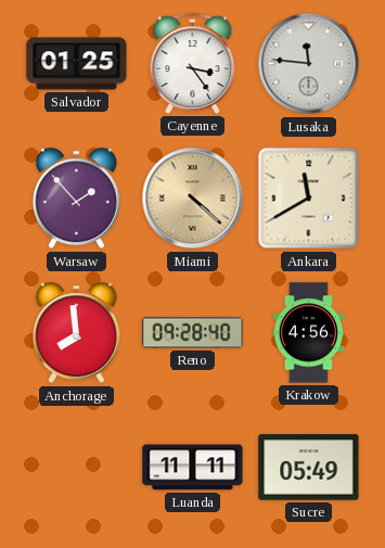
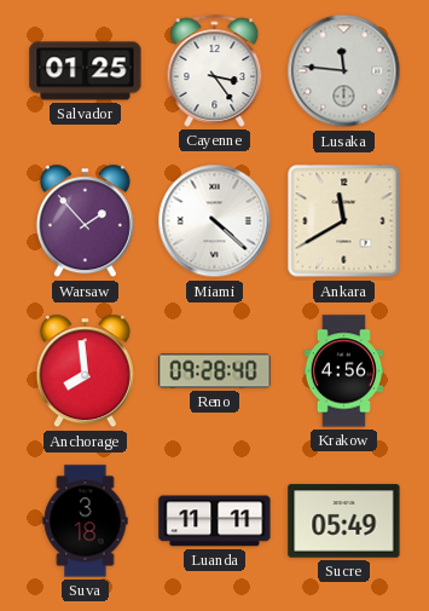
Miami dial: champagne -> white (215, 221)
Suva: none -> 3:18 (86, 521)
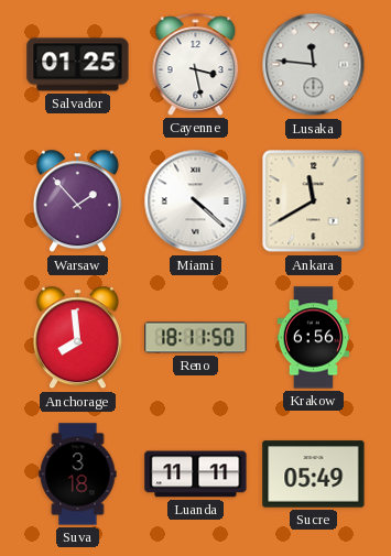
Cayenne: 3:24 -> 3:28 (196, 64)
Reno: 09:28 -> 18:11 (196, 338)
Krakow: 4:56 -> 6:56 (314, 338)
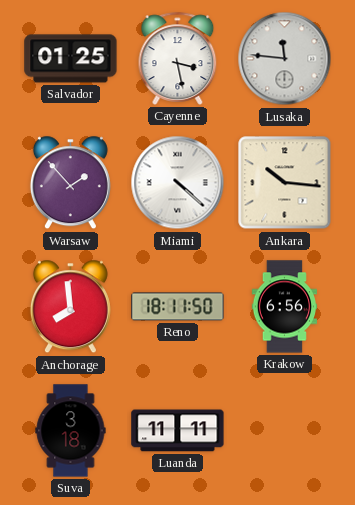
Ankara: 11:40 -> 10:16 (285, 183)
Sucre: 05:49 -> none (314, 475)
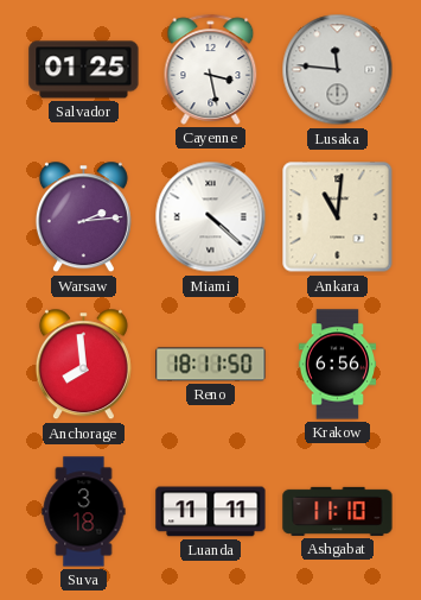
Warsaw: 1:53 -> 2:14 (83, 217)
Ankara: 10:16 -> 11:01 (338, 217)
Ashgabat: none -> 11:10 (338, 511)
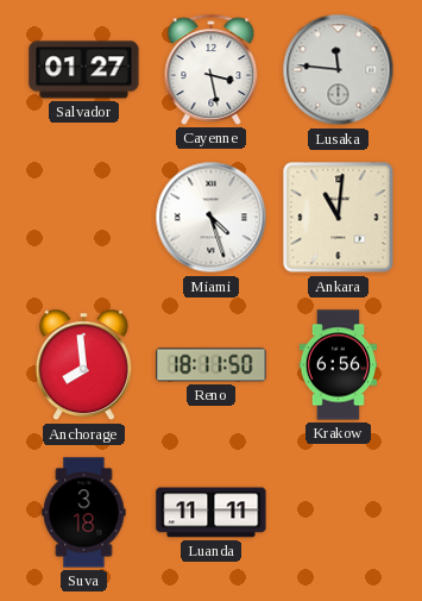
Salvador: 01:25 -> 01:27 (84, 70)
Warsaw: 2:14 -> none (83, 217)
Miami: 4:22 -> 4:27 (212, 218)
Ashgabat: 11:10 -> none (338, 511)
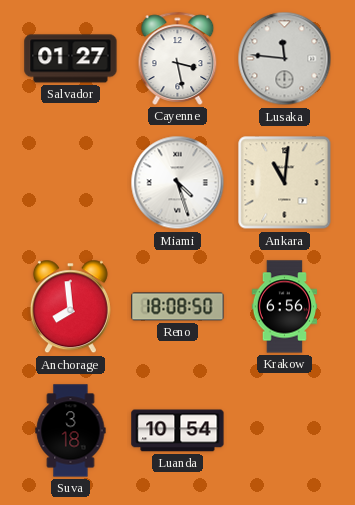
Reno: 18:11 -> 18:08 (178, 307)
Luanda: 11:11 -> 10:54 (178, 431)
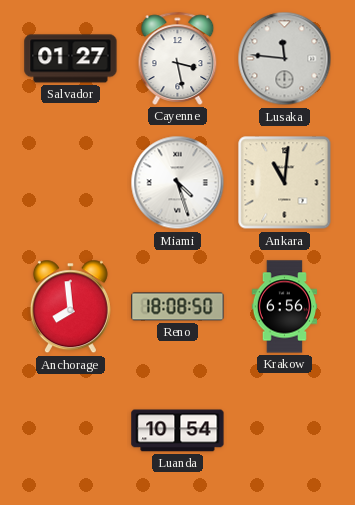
Suva: 3:18 -> none (71, 431)
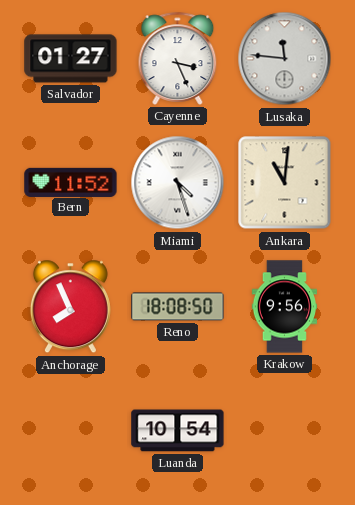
Cayenne: 3:28 -> 3:26 (178, 58)
Bern: none -> 11:52 (71, 182)
Anchorage: 7:59 -> 7:56 (70, 307)
Krakow: 6:56 -> 9:56 (285, 307)
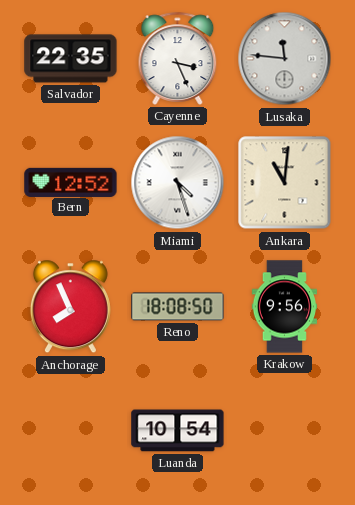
Salvador: 01:27 -> 22:35 (71, 59)
Bern: 11:52 -> 12:52 (71, 182)
